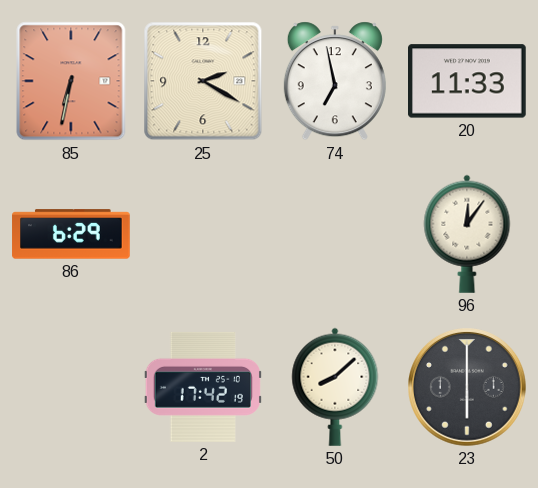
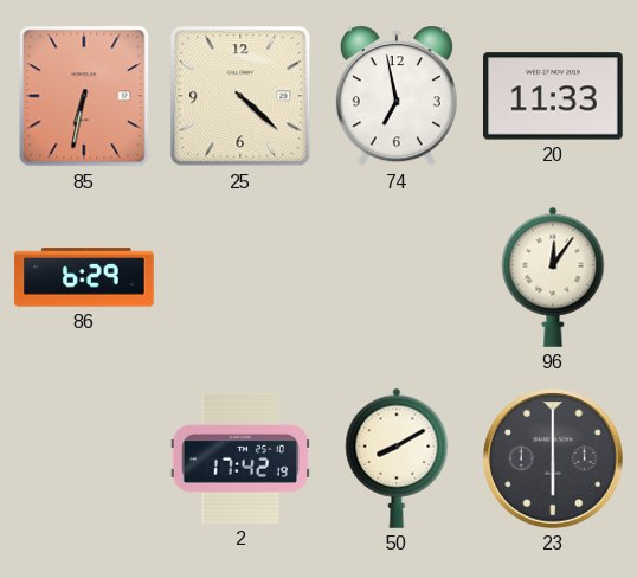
25: 2:20 -> 4:22 (240, 96)
50: 8:08 -> 8:10 (397, 458)
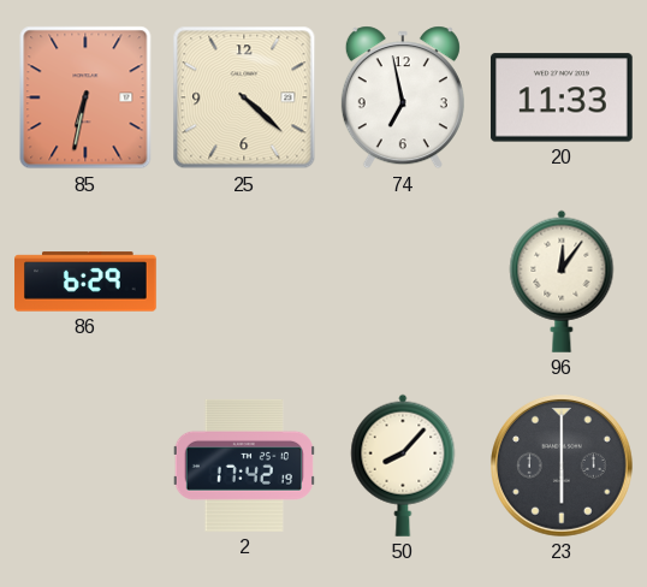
50: 8:10 -> 8:07 (403, 466)
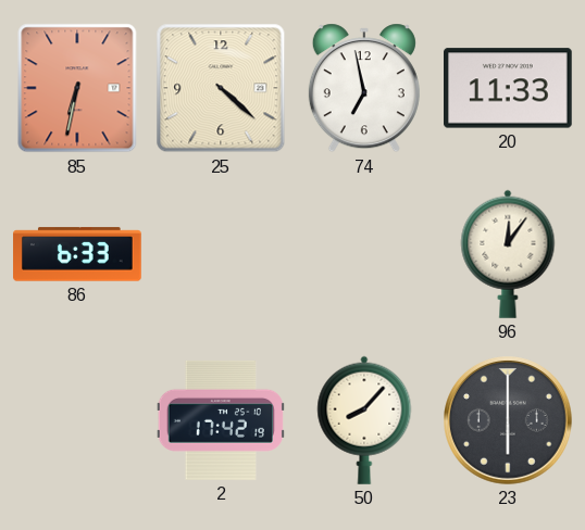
86: 6:29 -> 6:33 (77, 254)
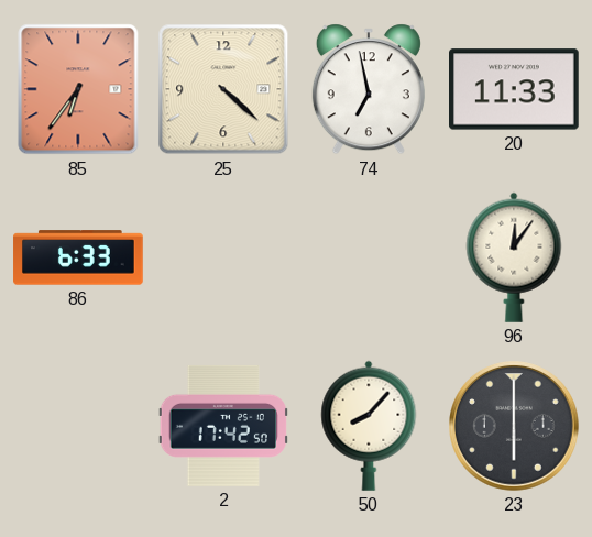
85: 6:32 -> 6:36 (78, 89)
2: 17:42:19 -> 17:42:50 (223, 426)
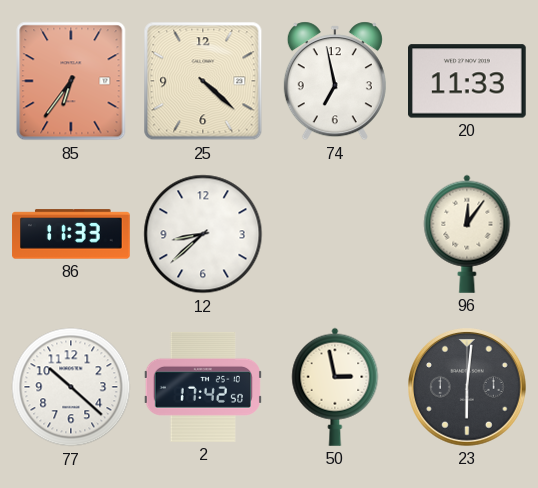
86: 6:33 -> 11:33 (71, 234)
12: none -> 8:38 (203, 234)
77: none -> 10:22 (71, 387)
50: 8:07 -> 2:58 (335, 387)
23: 6:00 -> 6:01 (467, 387)
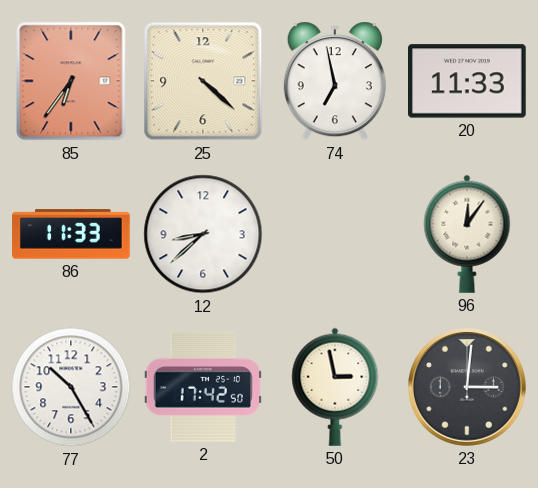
77: 10:22 -> 10:25 (71, 387)
23: 6:01 -> 3:01 (467, 387)
